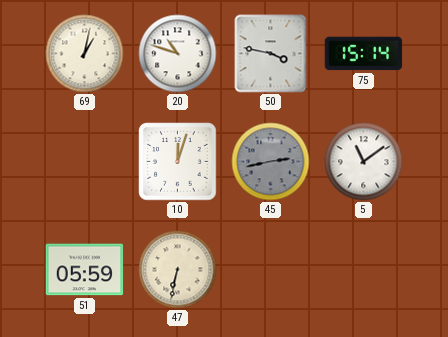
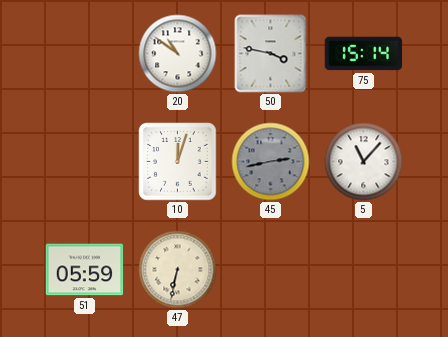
69: 1:02 -> none (85, 54)
20: 10:48 -> 10:51 (178, 54)
5: 11:09 -> 11:07 (364, 162)
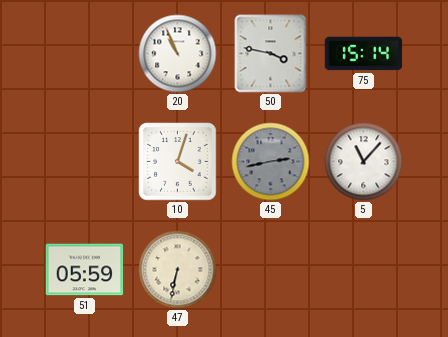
20: 10:51 -> 10:56 (178, 54)
10: 12:03 -> 4:03 (178, 162)
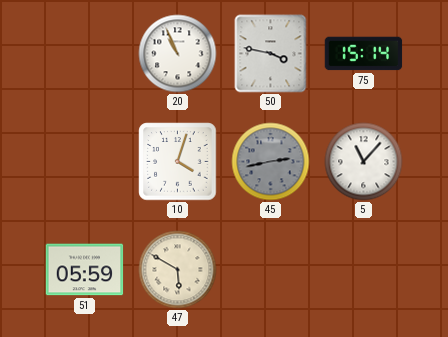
47: 6:32 -> 5:50 (178, 270)
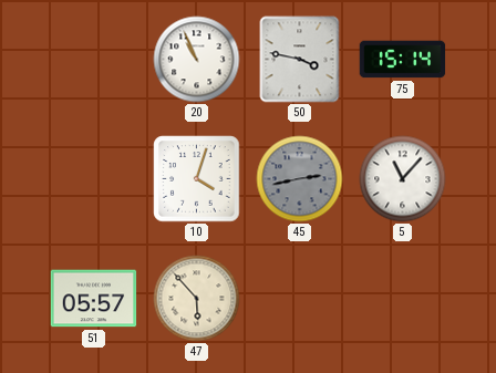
51: 05:59 -> 05:57 (94, 299)
47: 5:50 -> 5:53 (197, 299)
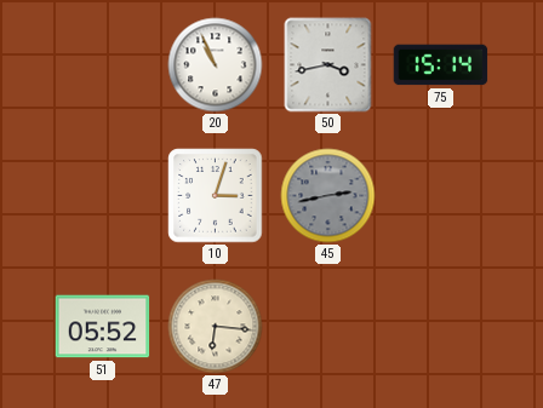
50: 3:47 -> 3:43 (328, 65)
10: 4:03 -> 3:03 (216, 196)
5: 11:07 -> none (403, 179)
51: 05:57 -> 05:52 (103, 327)
47: 5:53 -> 6:16 (216, 327)
